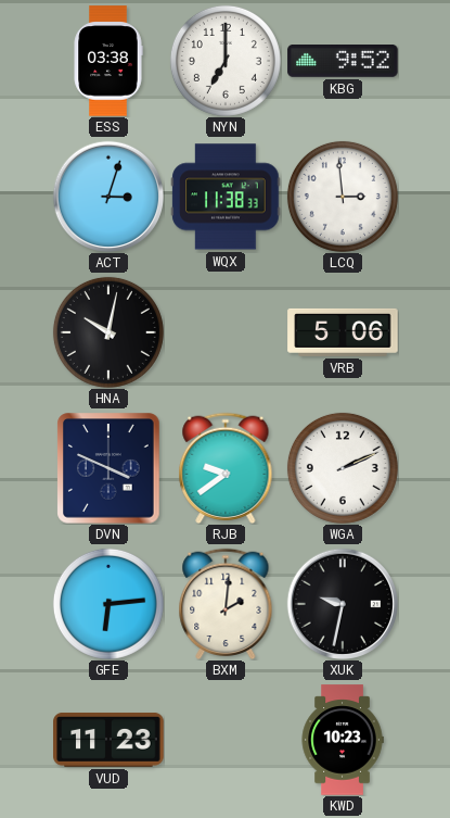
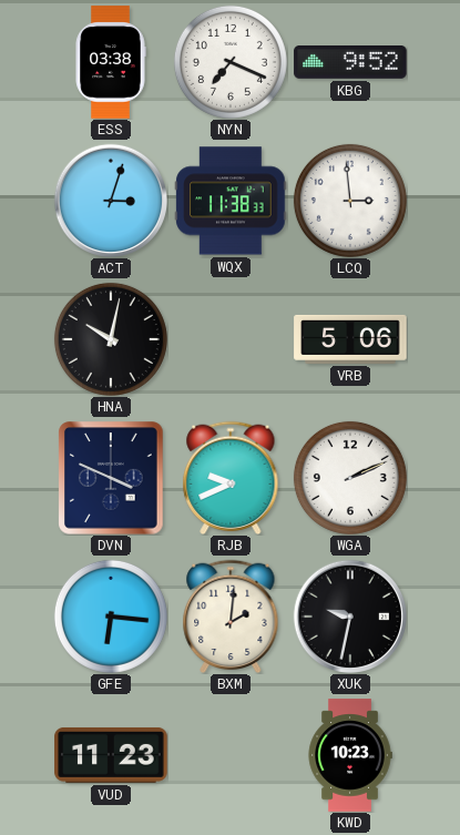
NYN: 7:00 -> 7:19 (231, 62)
RJB: 9:39 -> 9:41 (231, 478)
GFE: 6:14 -> 6:16 (111, 617)
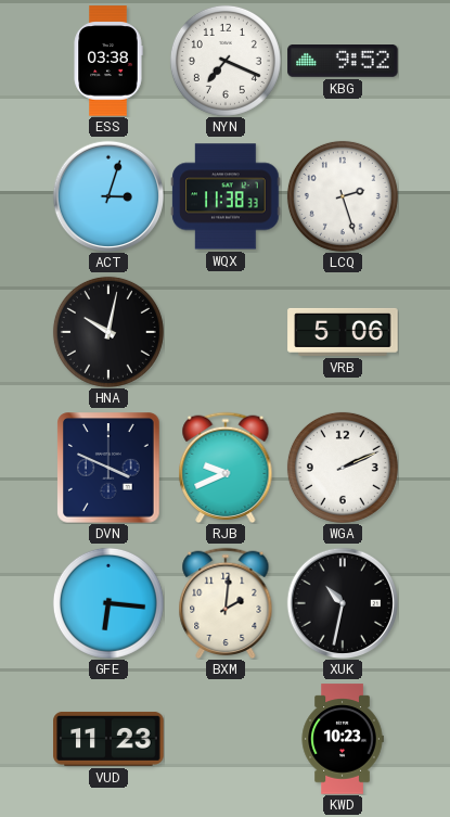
LCQ: 2:59 -> 2:27 (343, 196)
XUK: 9:32 -> 10:32 (342, 602)
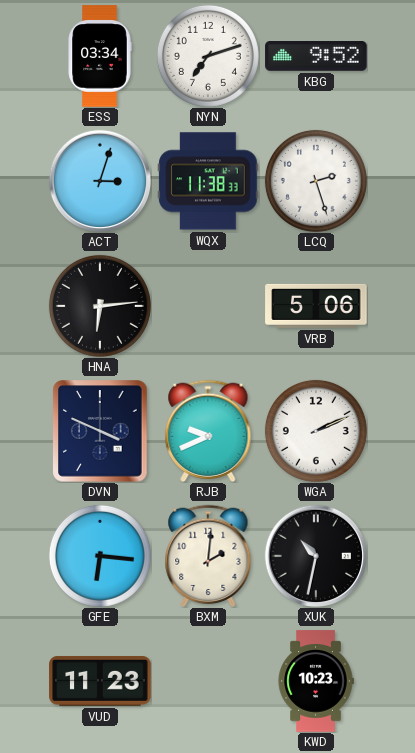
ESS: 03:38 -> 03:34 (100, 56)
NYN: 7:19 -> 7:12 (208, 56)
HNA: 10:02 -> 6:14 (100, 306)
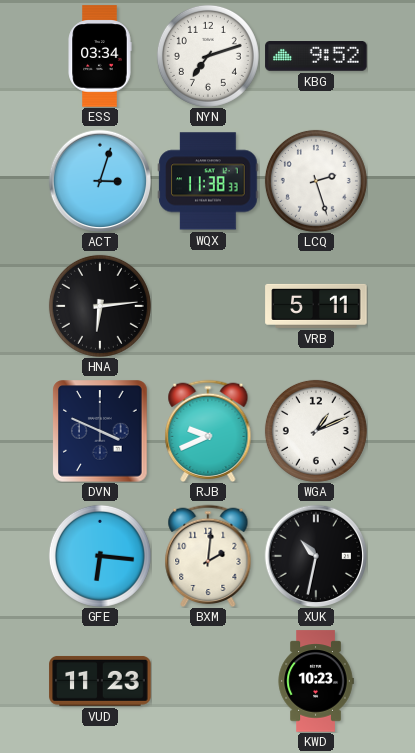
VRB: 5:06 -> 5:11 (316, 306)
WGA: 2:11 -> 1:11 (316, 431)
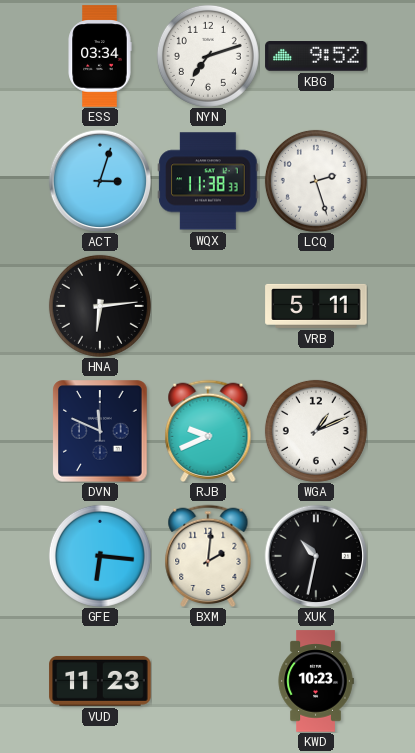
DVN: 3:49 -> 11:49 (100, 431)
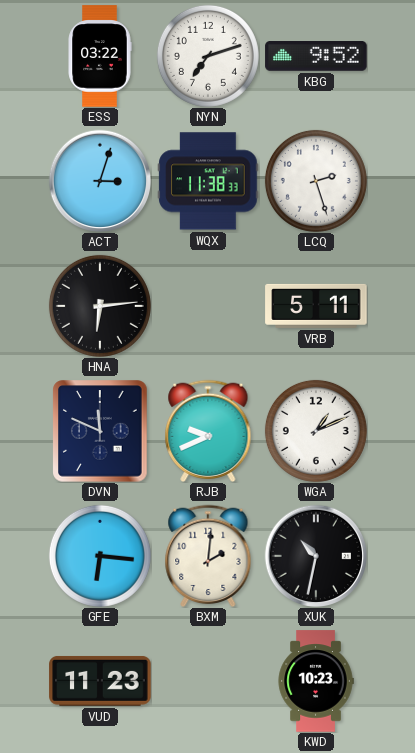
ESS: 03:34 -> 03:22 (100, 56)
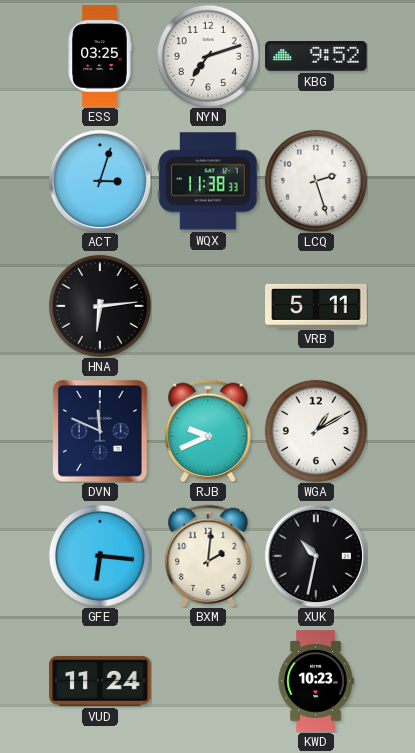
ESS: 03:22 -> 03:25 (100, 56)
WGA: 1:11 -> 1:10 (316, 431)
VUD: 11:23 -> 11:24 (100, 681)
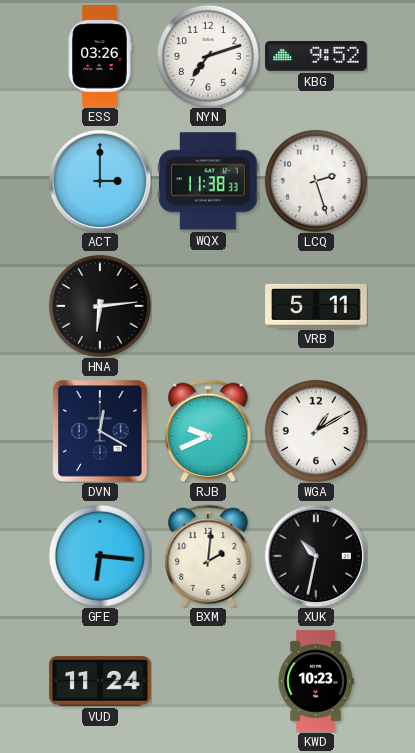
ESS: 03:25 -> 03:26 (100, 56)
ACT: 3:03 -> 3:00 (99, 180)
DVN: 11:49 -> 12:20 (100, 431)
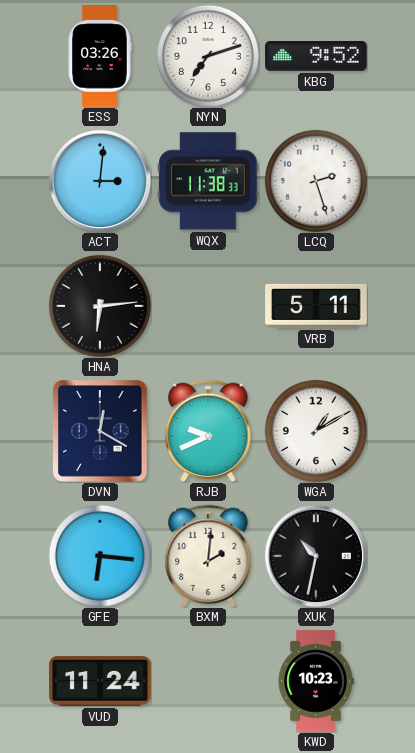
ACT: 3:00 -> 3:01 (99, 180)
